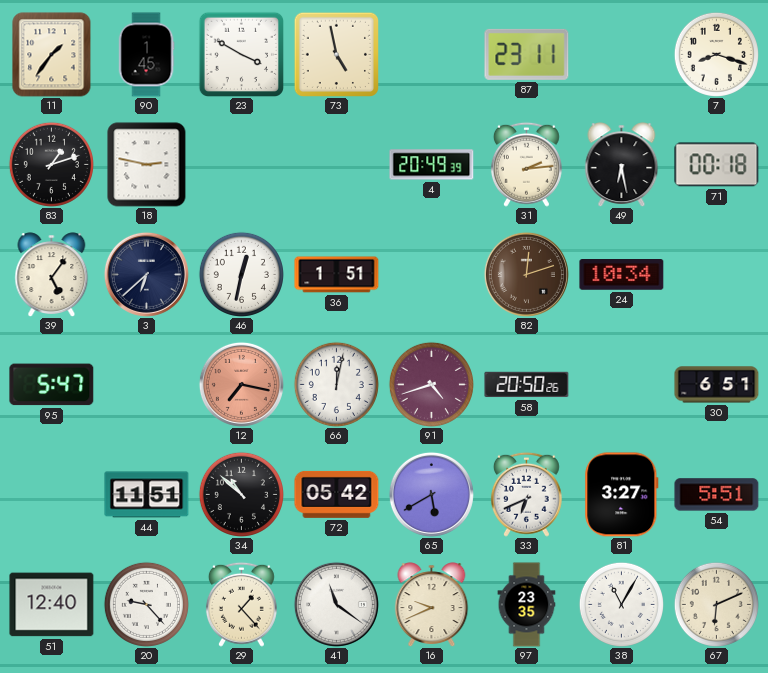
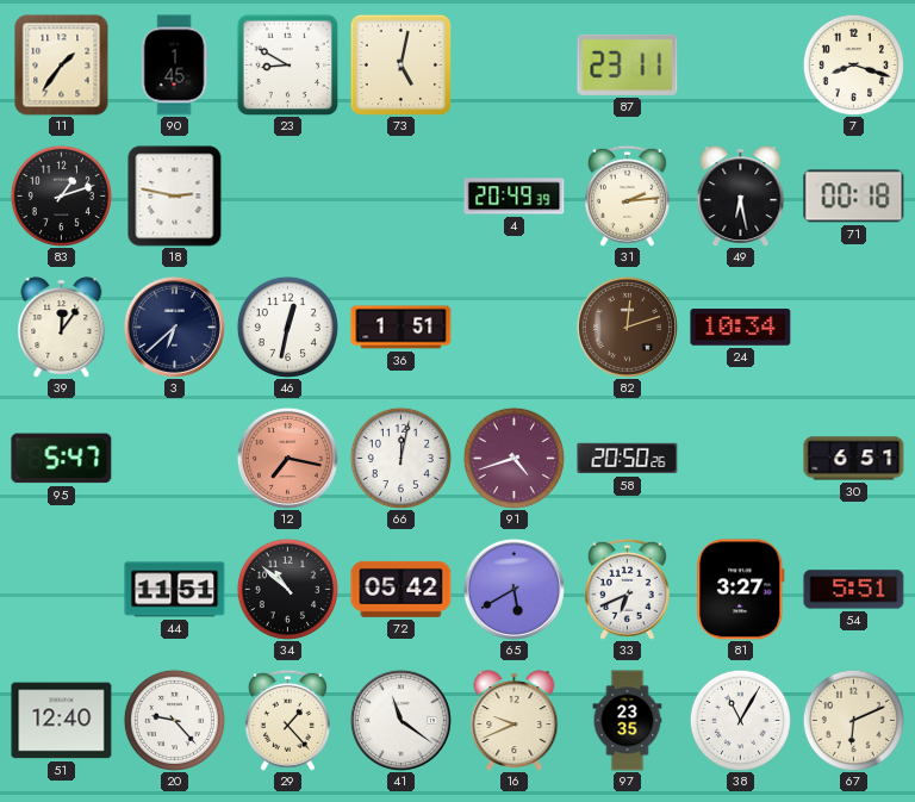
23: 3:50 -> 8:50 (287, 64)
73: 4:58 -> 5:02 (400, 64)
39: 5:06 -> 12:06 (62, 327)
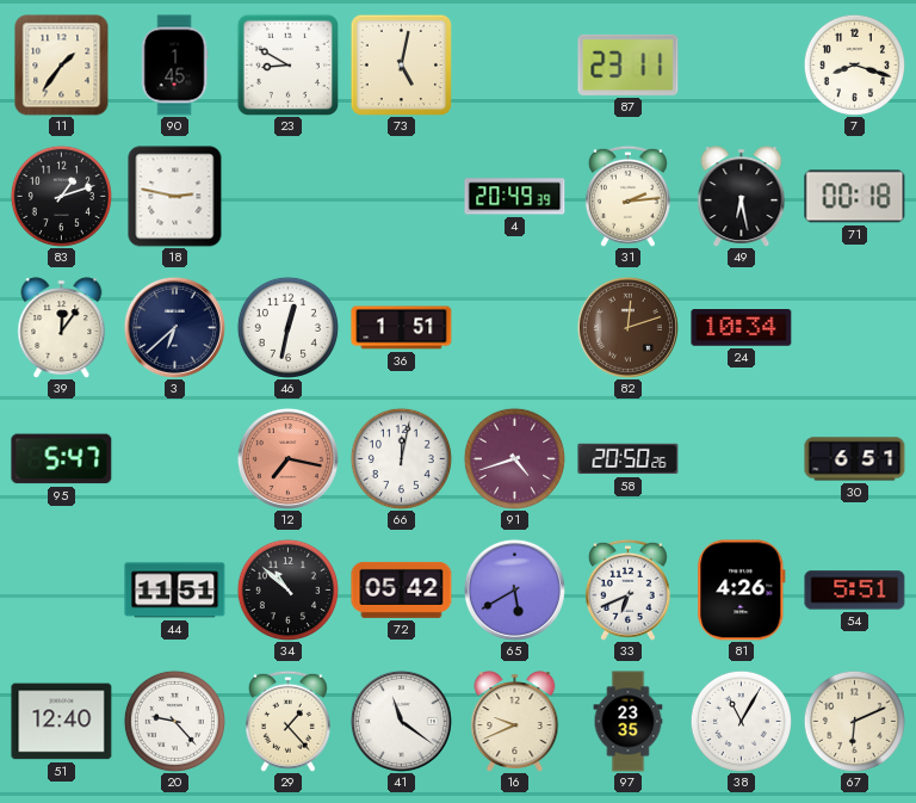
81: 3:27 -> 4:26 (742, 591)
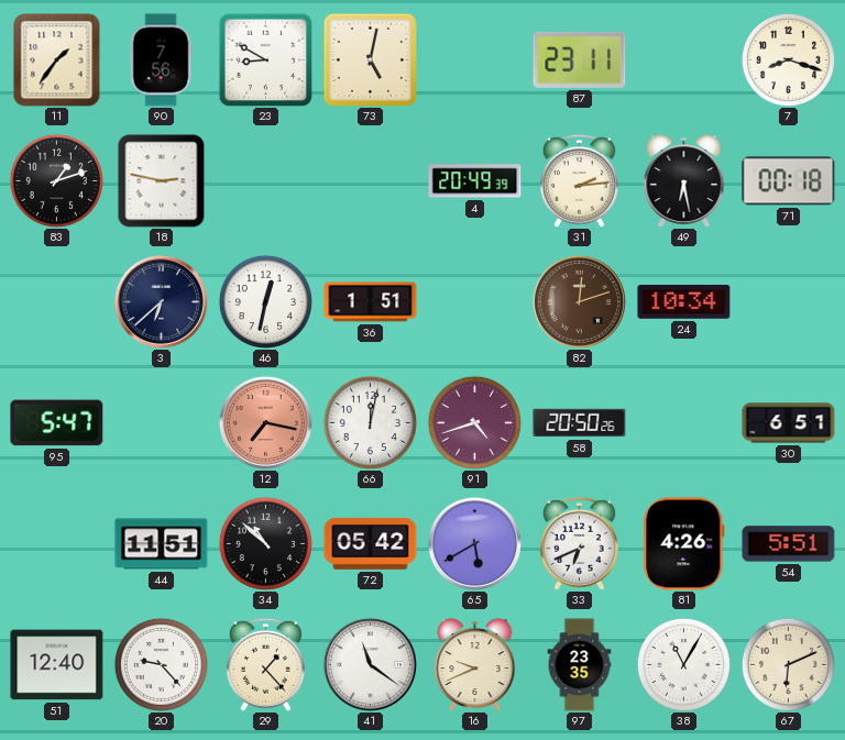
90: 1:45 -> 7:56 (161, 60)
39: 12:06 -> none (62, 327)
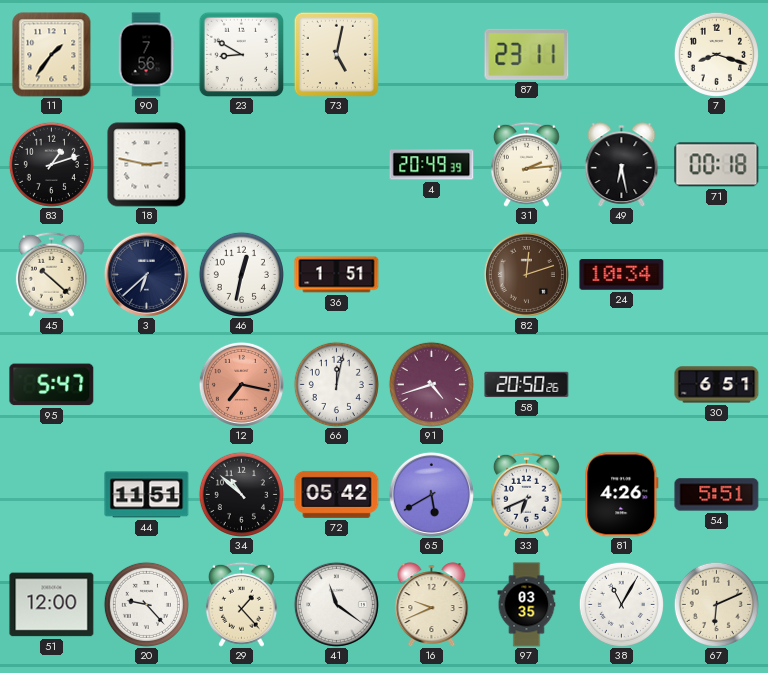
45: none -> 10:22 (51, 274)
51: 12:40 -> 12:00 (52, 605)
97: 23:35 -> 03:35 (527, 605)
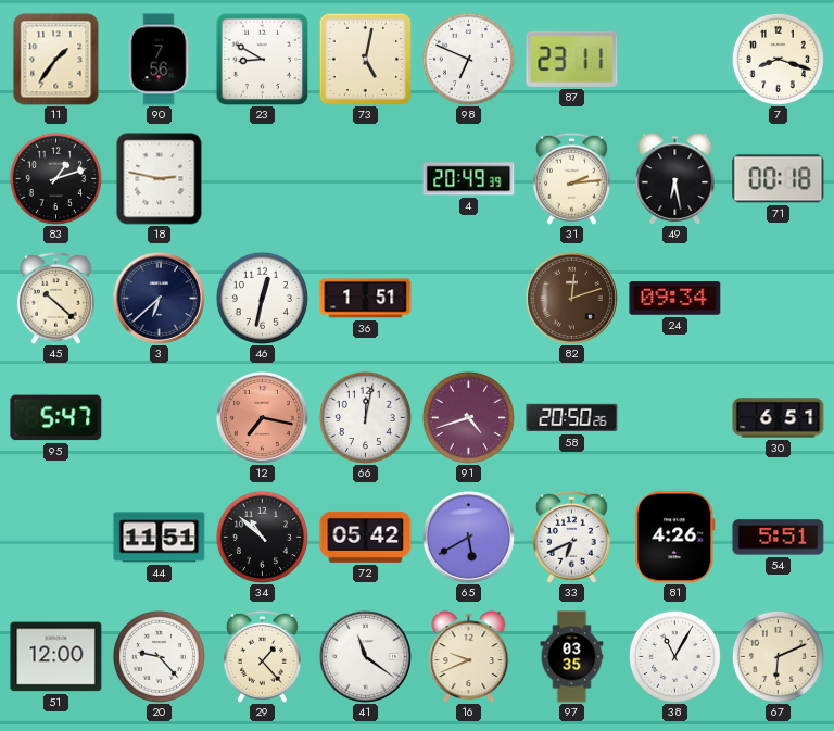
98: none -> 6:49 (468, 59)
24: 10:34 -> 09:34 (675, 299)
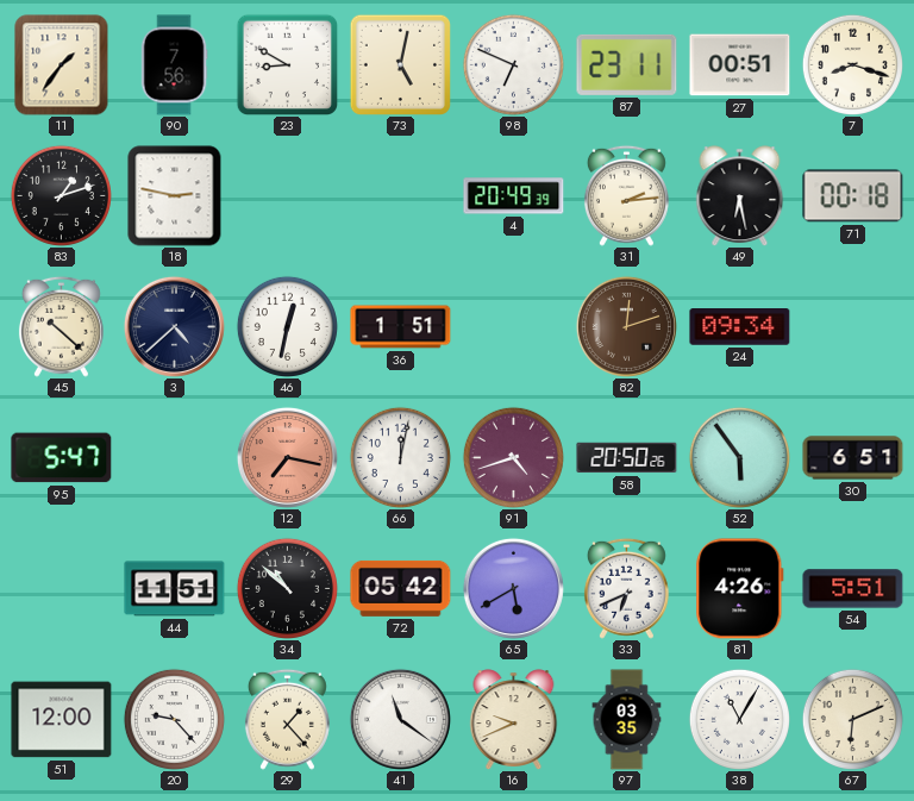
27: none -> 00:51 (740, 65)
3: 6:38 -> 4:38 (174, 326)
52: none -> 5:54 (739, 457)
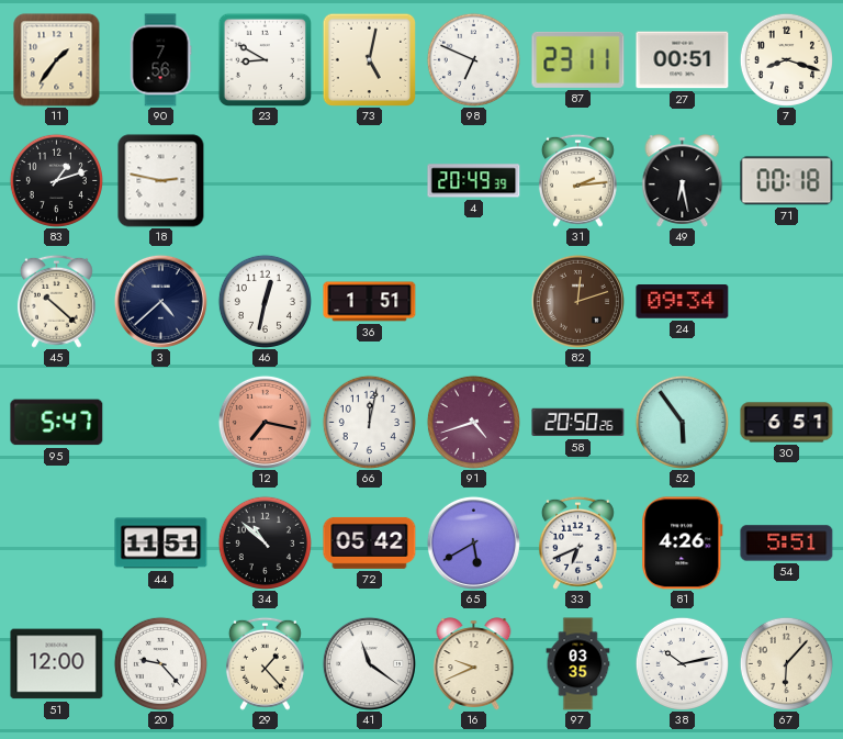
38: 11:05 -> 10:13 (682, 663)
67: 6:11 -> 6:07 (786, 663)
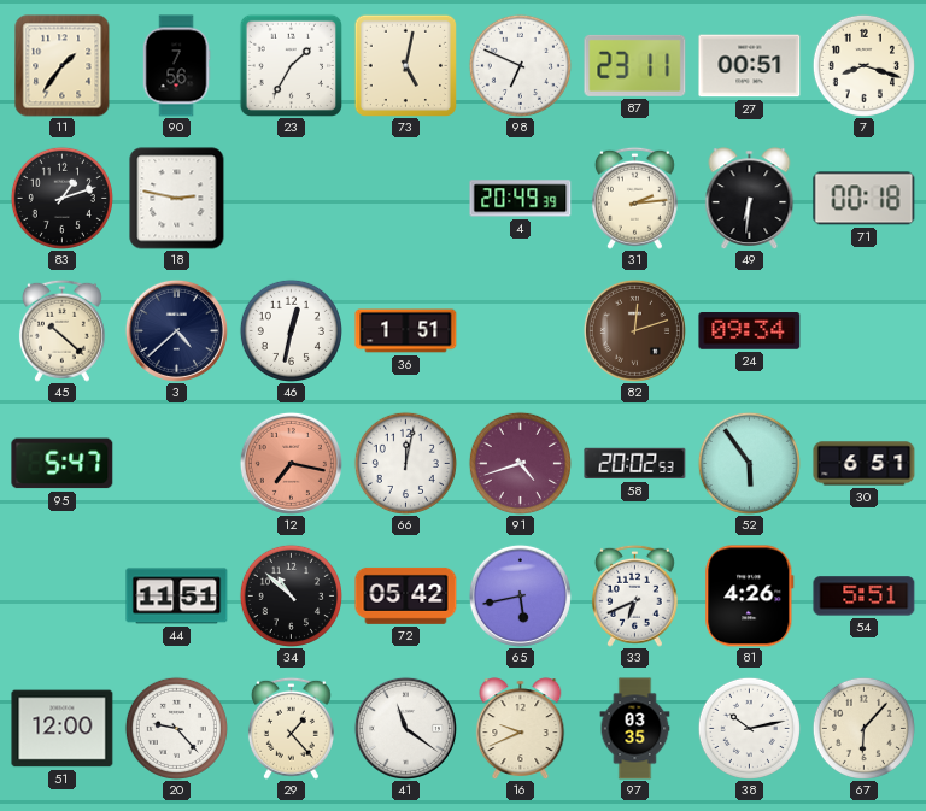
23: 8:50 -> 1:35 (291, 65)
49: 6:28 -> 6:31 (750, 198)
58: 20:50 -> 20:02 (635, 464)
65: 5:40 -> 5:43 (520, 595)
